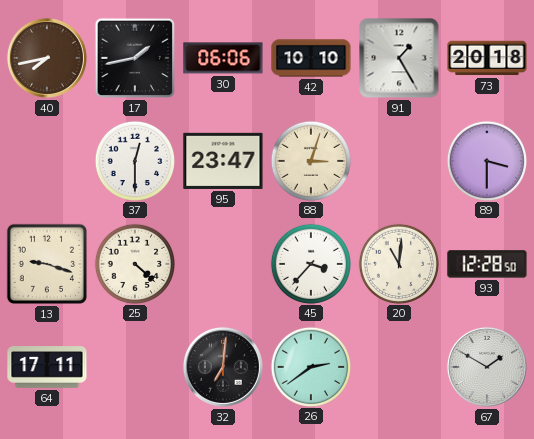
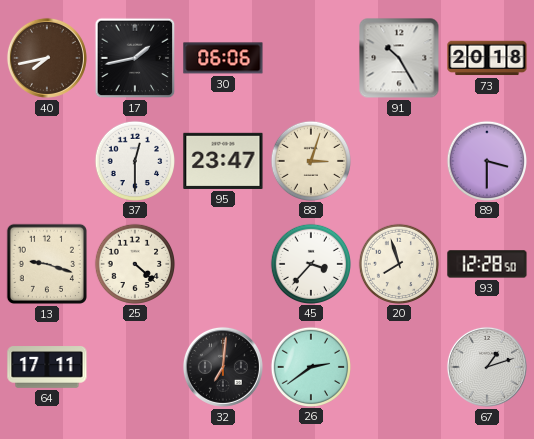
42: 10:10 -> none (311, 58)
91: 1:25 -> 10:25 (399, 58)
20: 11:01 -> 7:57 (398, 263)
67: 1:50 -> 1:12 (487, 367)
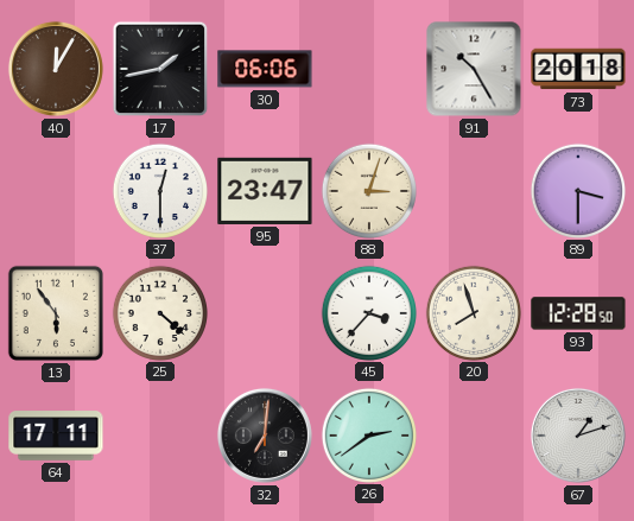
40: 7:43 -> 12:05 (56, 69)
13: 9:18 -> 5:54 (56, 313)
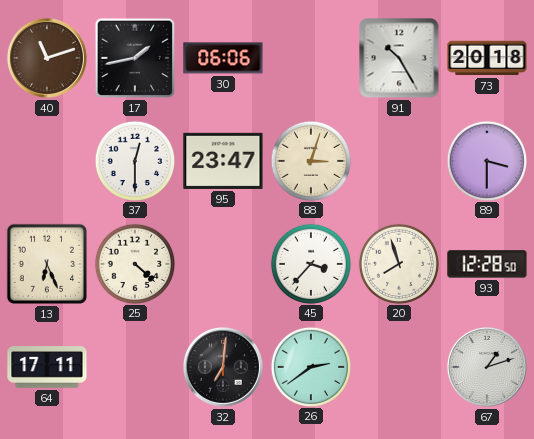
40: 12:05 -> 11:12 (47, 58)
13: 5:54 -> 6:26 (47, 264)
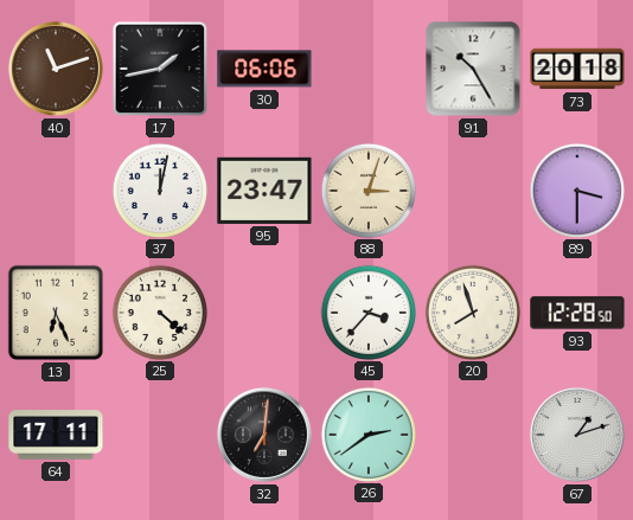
37: 12:30 -> 12:02 (159, 190)
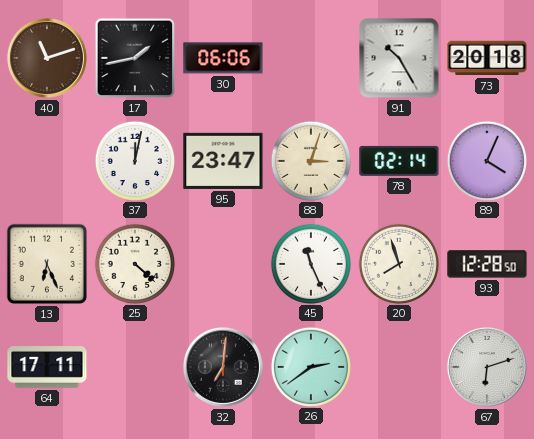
78: none -> 02:14 (399, 161)
89: 3:30 -> 4:04 (486, 160)
45: 3:37 -> 11:26 (310, 263)
67: 1:12 -> 6:12 (487, 367)
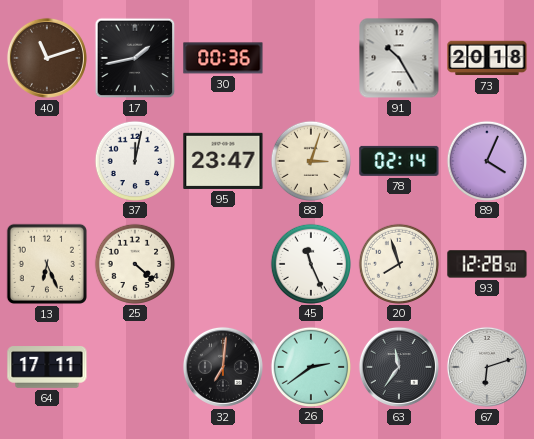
30: 06:06 -> 00:36 (223, 58)
63: none -> 11:36 (399, 367)
